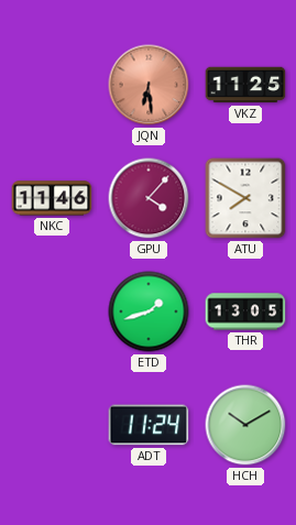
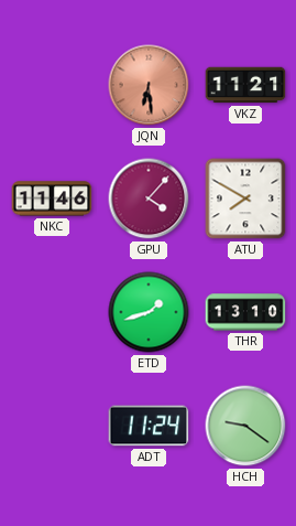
VKZ: 11:25 -> 11:21 (245, 85)
THR: 13:05 -> 13:10 (245, 312)
HCH: 10:10 -> 9:21 (245, 426)
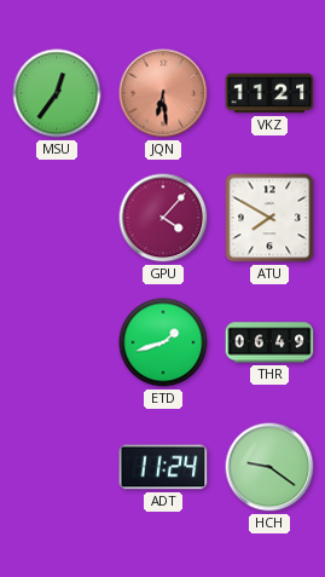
MSU: none -> 12:36 (57, 93)
NKC: 11:46 -> none (52, 198)
THR: 13:10 -> 06:49 (269, 342)
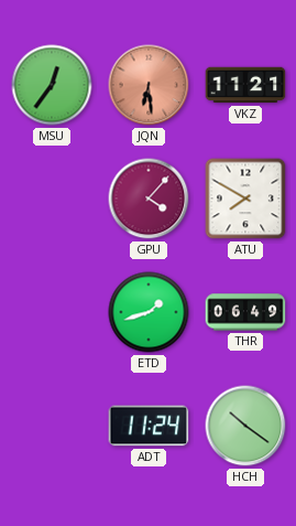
HCH: 9:21 -> 10:21 (245, 426)
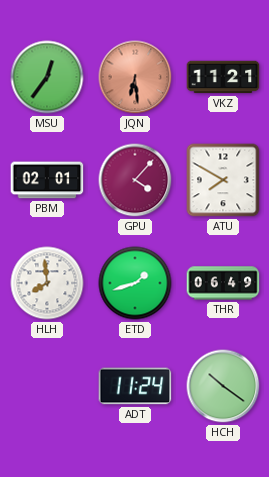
PBM: none -> 02:01 (47, 180)
HLH: none -> 7:59 (47, 283)
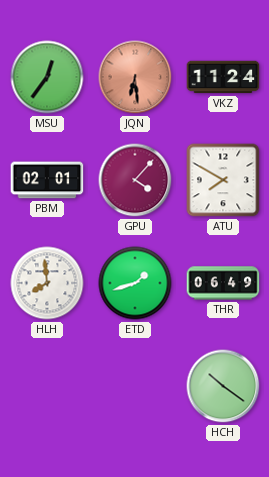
VKZ: 11:21 -> 11:24 (223, 77)
ADT: 11:24 -> none (135, 386)
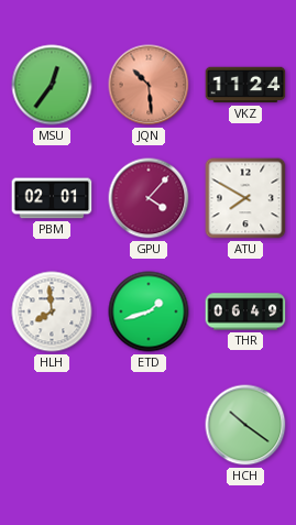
JQN: 6:29 -> 10:29 (149, 85)
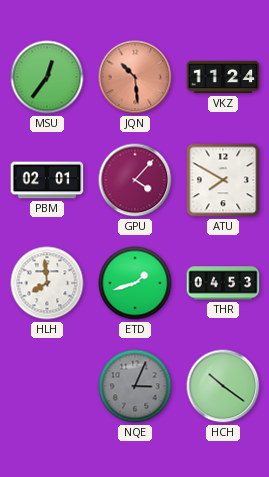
THR: 06:49 -> 04:53 (223, 283)
NQE: none -> 3:04 (135, 386)
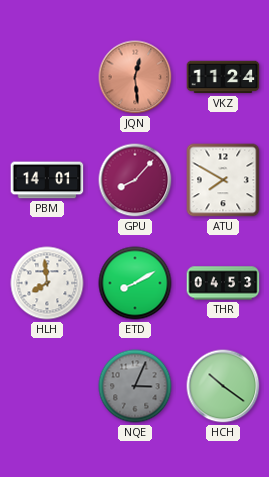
MSU: 12:36 -> none (47, 77)
JQN: 10:29 -> 12:29 (135, 77)
PBM: 02:01 -> 14:01 (47, 180)
GPU: 4:07 -> 8:07 (135, 180)
ETD: 1:42 -> 8:10 (135, 283)
